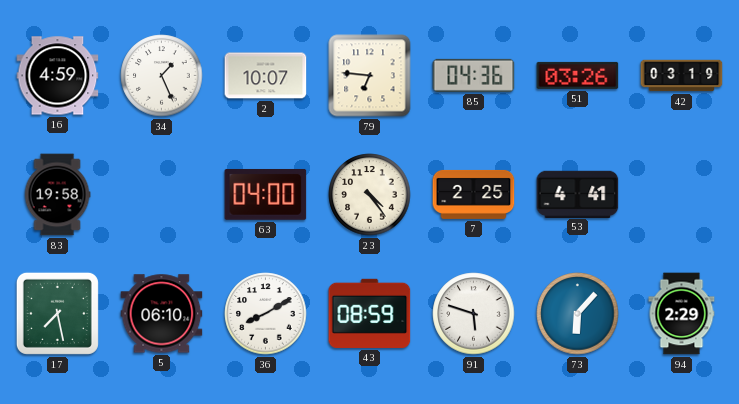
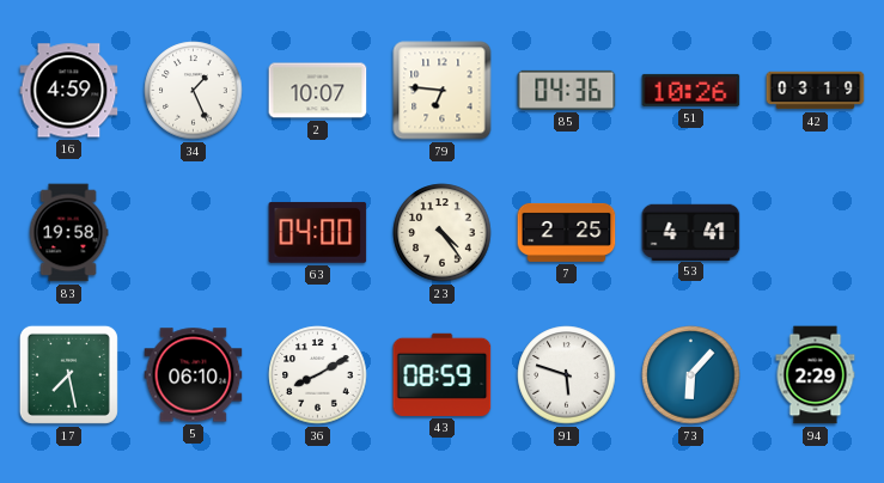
51: 03:26 -> 10:26 (691, 90)
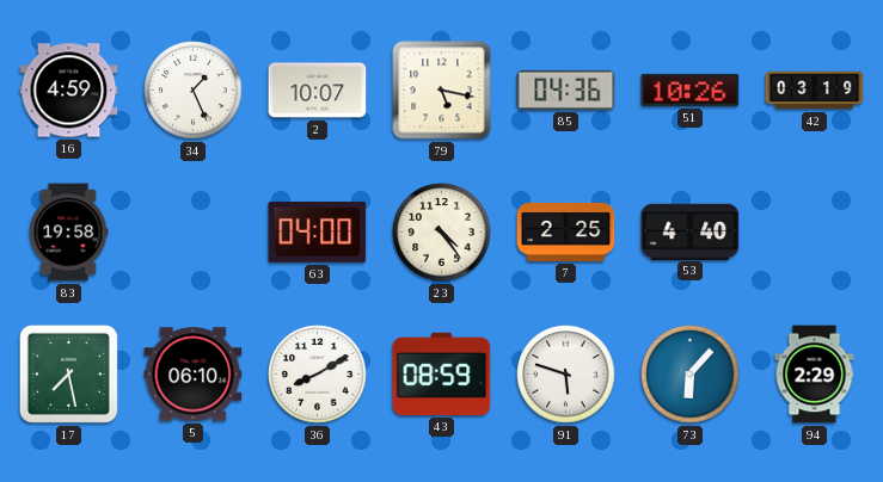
79: 6:46 -> 5:17 (442, 91)
53: 4:41 -> 4:40 (691, 231)
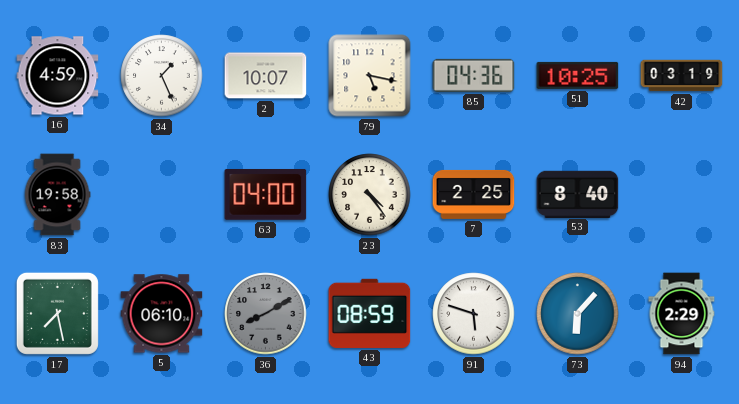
51: 10:26 -> 10:25 (578, 75)
53: 4:40 -> 8:40 (578, 194)
36 dial: white -> grey (266, 314)
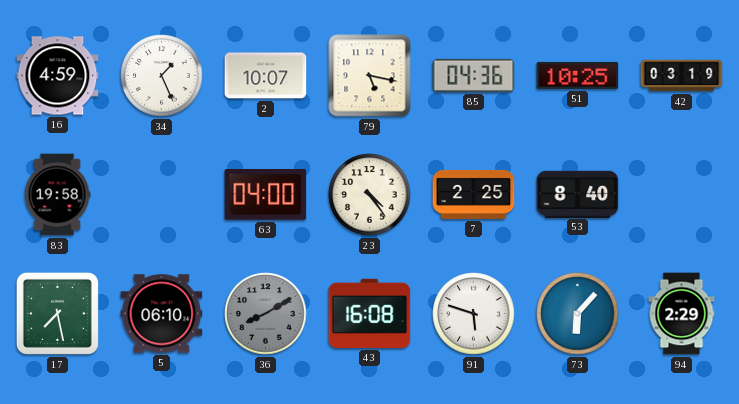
43: 08:59 -> 16:08 (370, 313)
